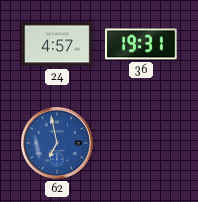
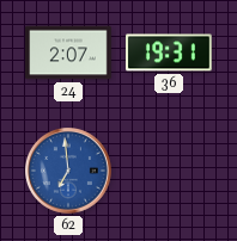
24: 4:57 -> 2:07 (68, 52)
62: 6:58 -> 6:59 (69, 172)
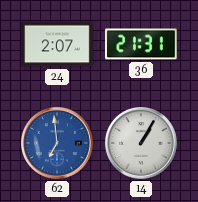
36: 19:31 -> 21:31 (142, 44)
14: none -> 1:05 (142, 144)
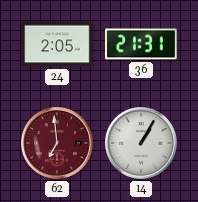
24: 2:07 -> 2:05 (57, 44)
62 dial: blue -> burgundy (58, 144)
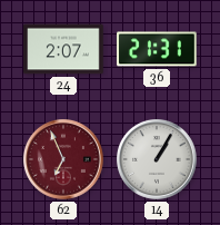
24: 2:05 -> 2:07 (63, 49)
62: 6:59 -> 6:56 (64, 160)
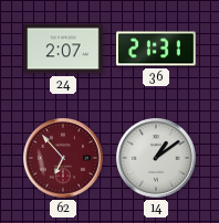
62: 6:56 -> 6:53 (64, 159)
14: 1:05 -> 1:09 (157, 159)
